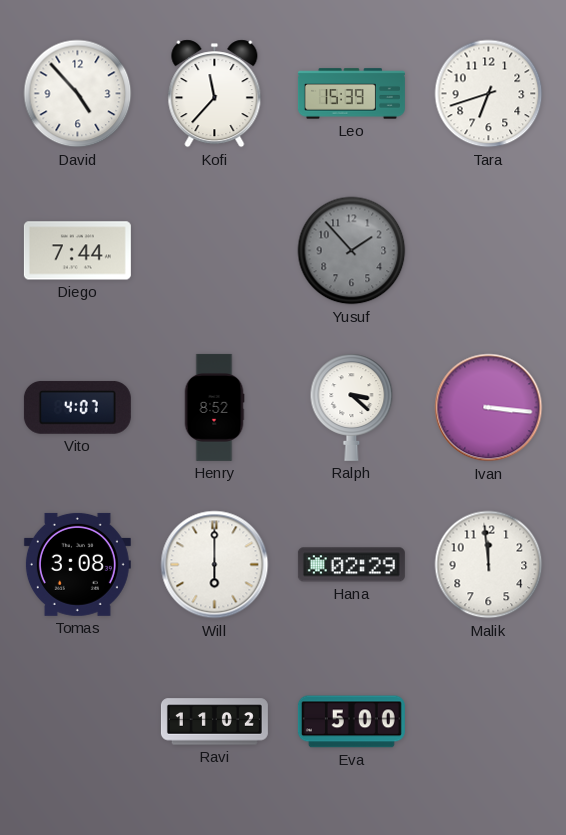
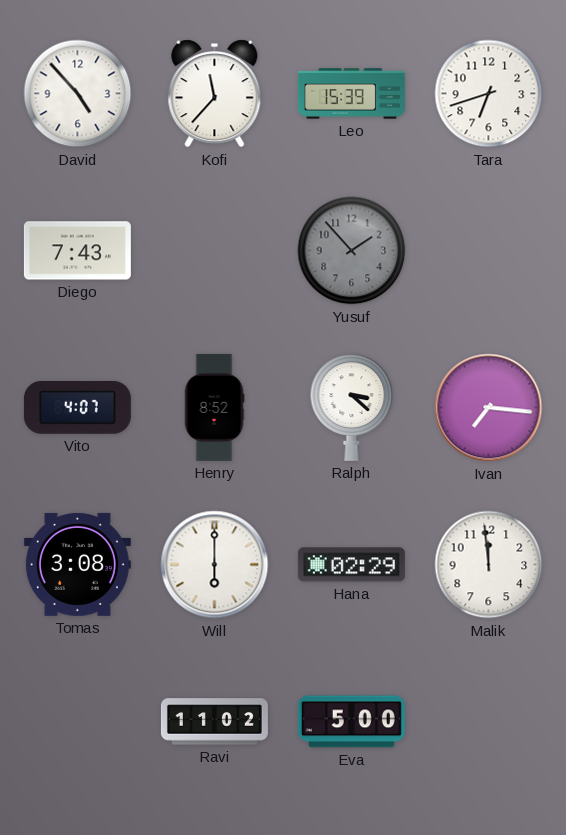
Diego: 7:44 -> 7:43 (77, 251)
Ivan: 3:16 -> 7:16 (489, 408)
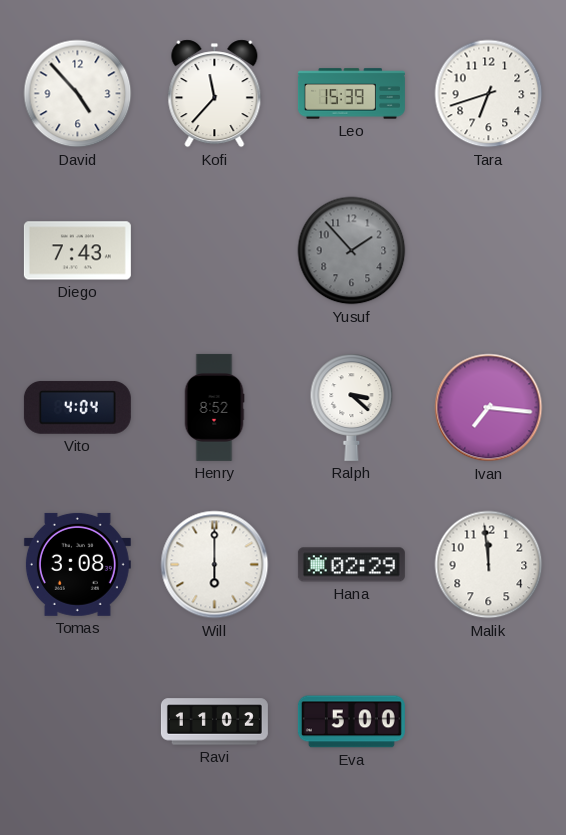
Vito: 4:07 -> 4:04 (77, 407)
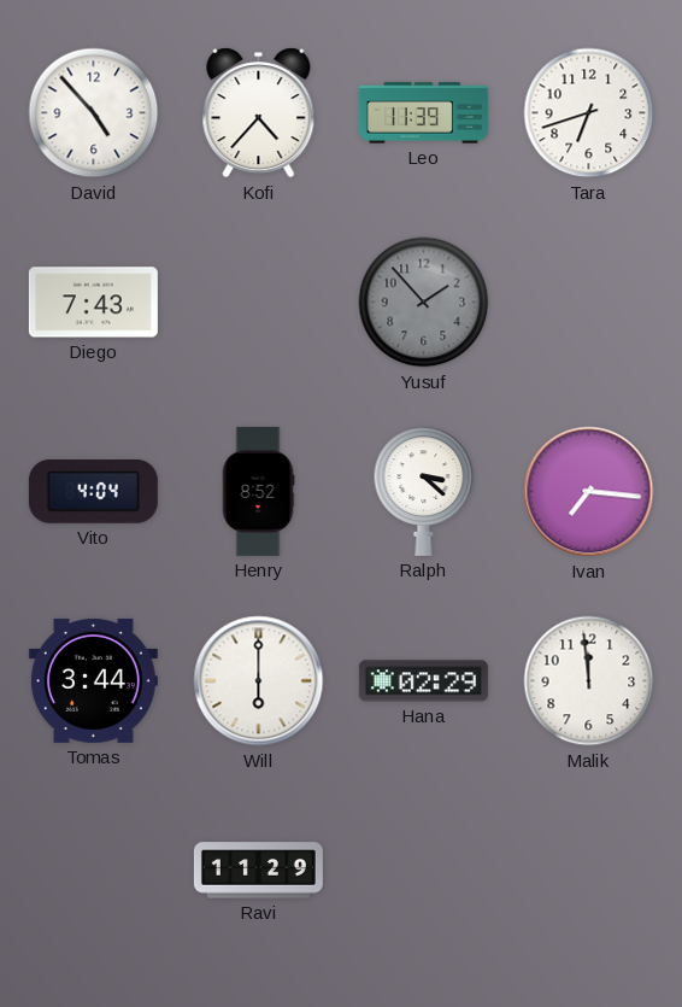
Kofi: 11:37 -> 4:37 (259, 113)
Leo: 15:39 -> 11:39 (423, 113)
Tomas: 3:08 -> 3:44 (93, 680)
Ravi: 11:02 -> 11:29 (258, 871)
Eva: 5:00 -> none (351, 722)
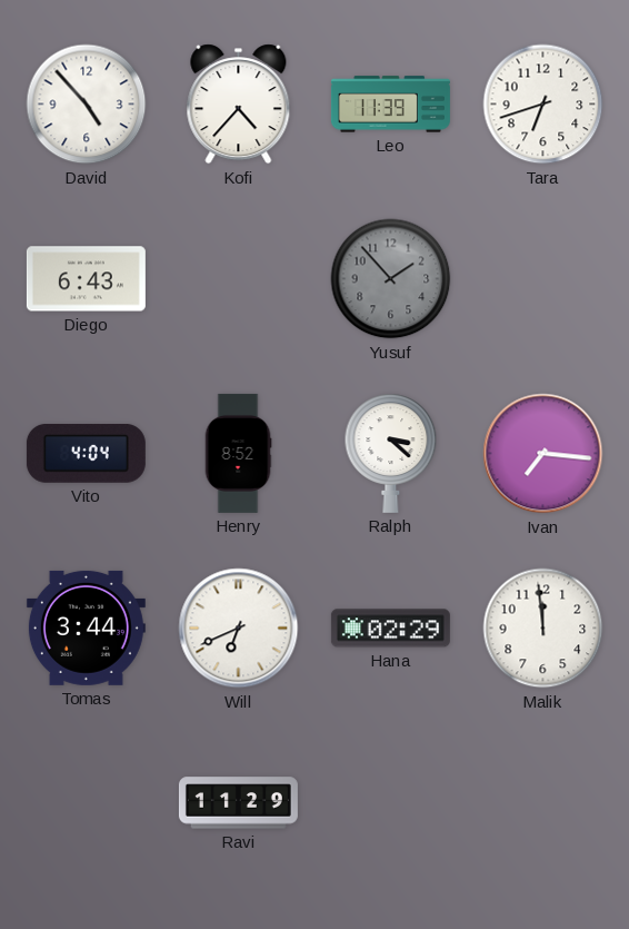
Diego: 7:43 -> 6:43 (86, 279)
Will: 6:00 -> 6:41 (239, 629)
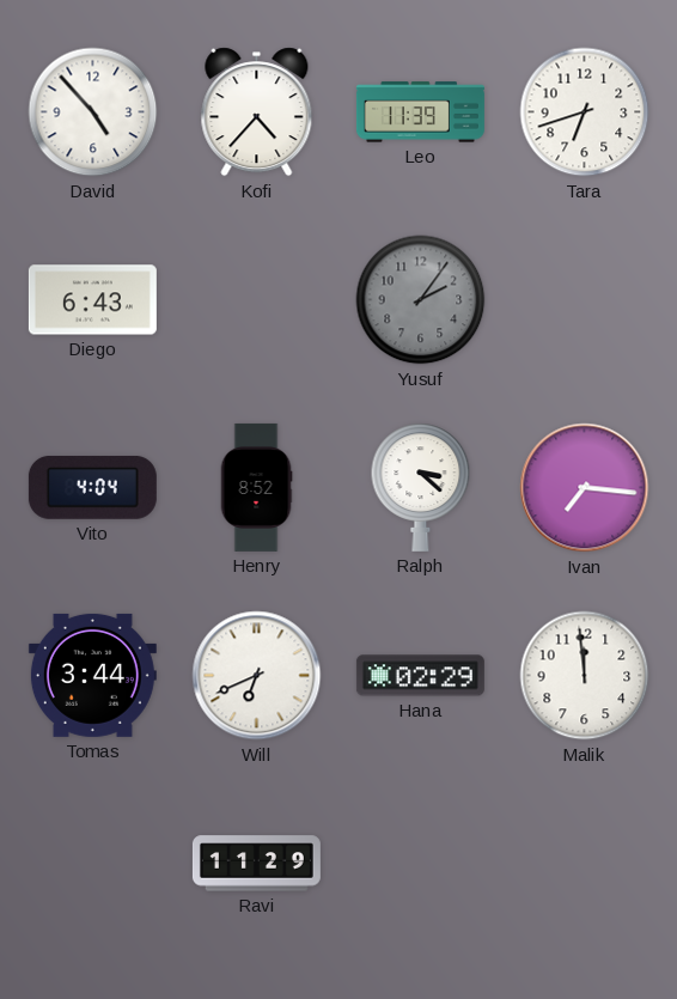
Yusuf: 1:53 -> 2:06 (421, 300)
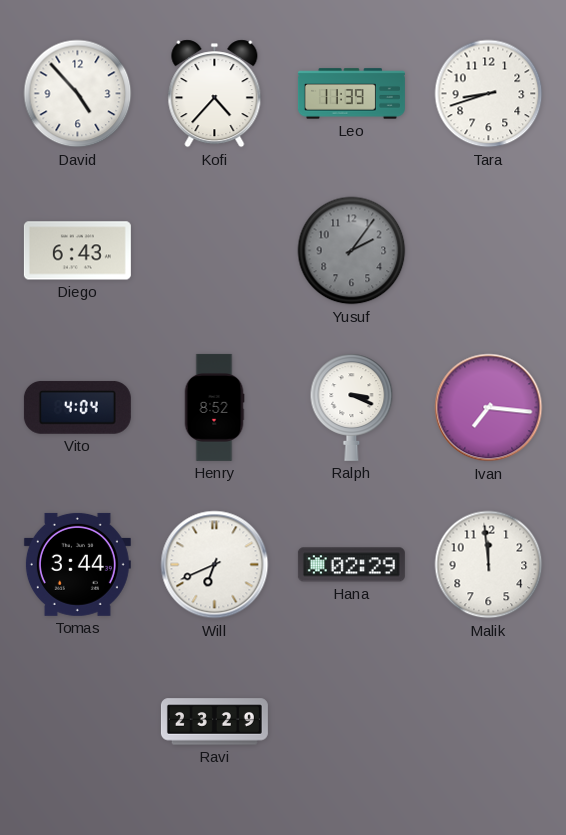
Tara: 6:42 -> 8:42 (489, 94)
Ralph: 3:22 -> 3:19 (352, 407)
Ravi: 11:29 -> 23:29 (214, 722)
